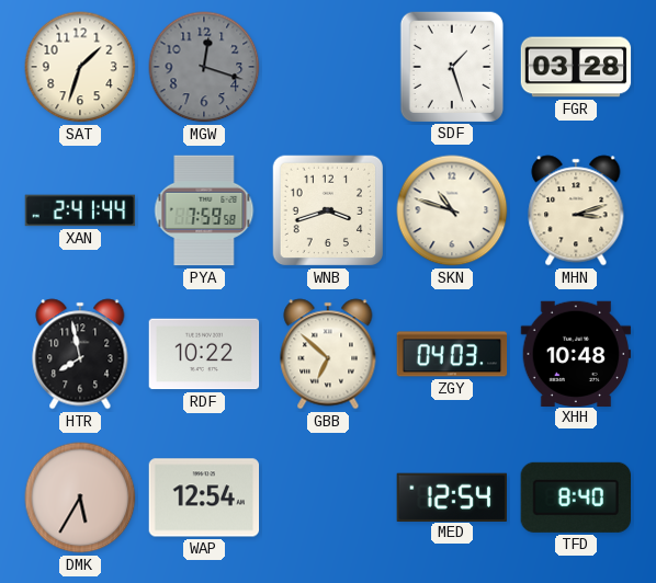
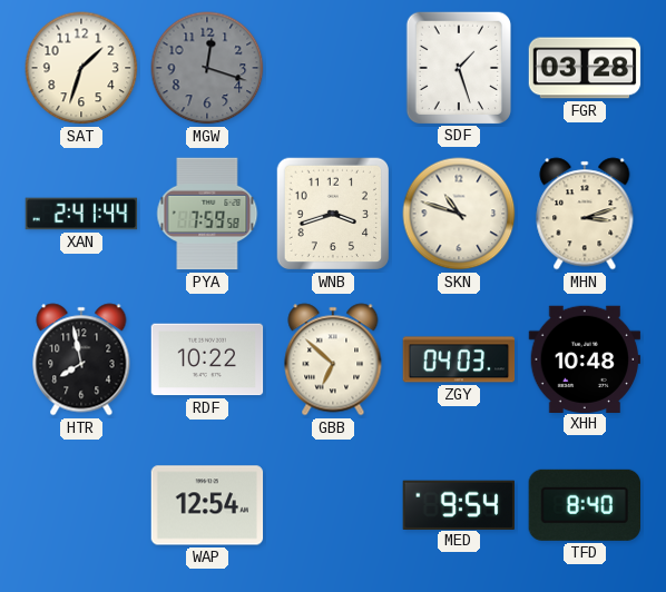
DMK: 5:35 -> none (80, 498)
MED: 12:54 -> 9:54 (458, 504)
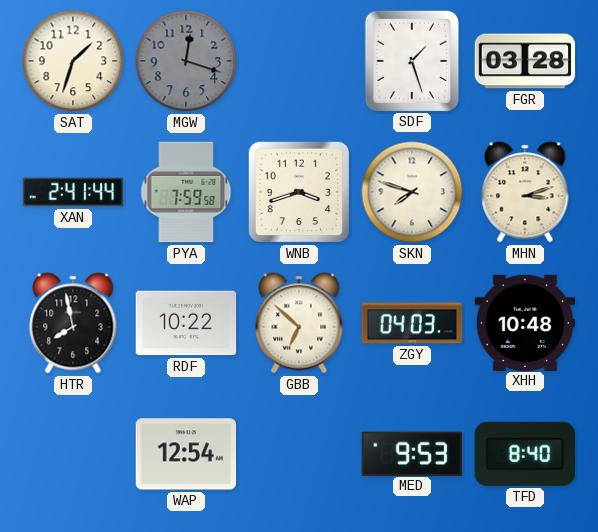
SKN: 10:48 -> 7:48 (412, 192)
MED: 9:54 -> 9:53 (411, 453)
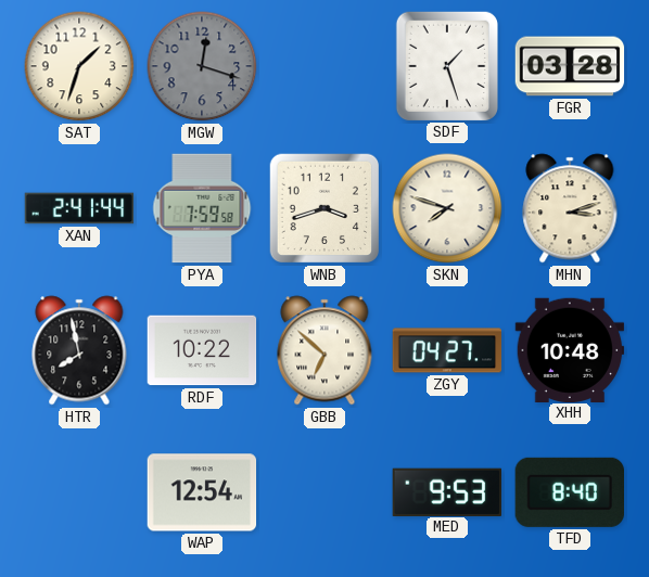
ZGY: 04:03 -> 04:27 (447, 350)
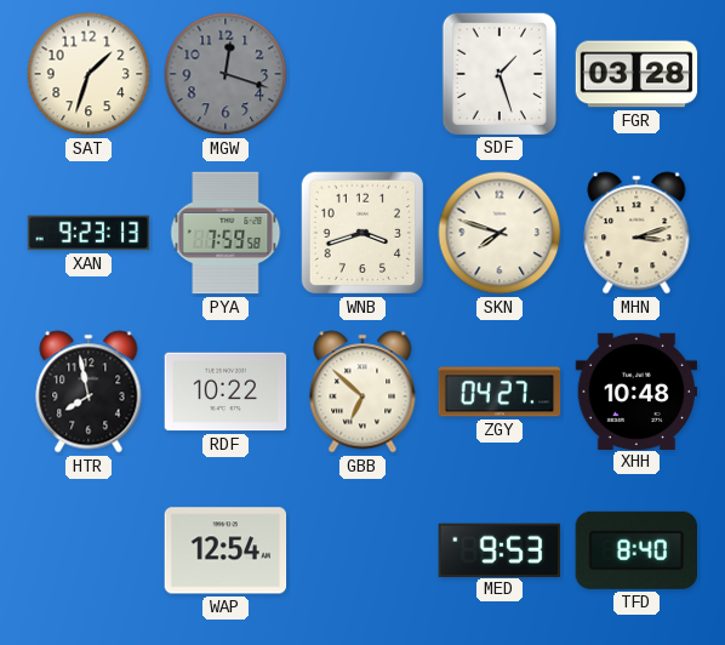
XAN: 2:41 -> 9:23 (89, 233)
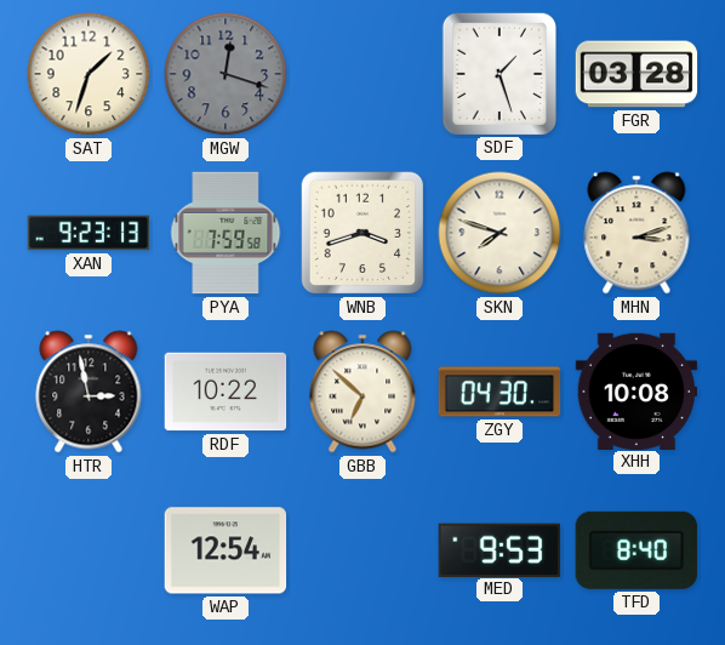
HTR: 7:58 -> 2:58 (89, 392)
ZGY: 04:27 -> 04:30 (499, 392)
XHH: 10:48 -> 10:08 (636, 390)
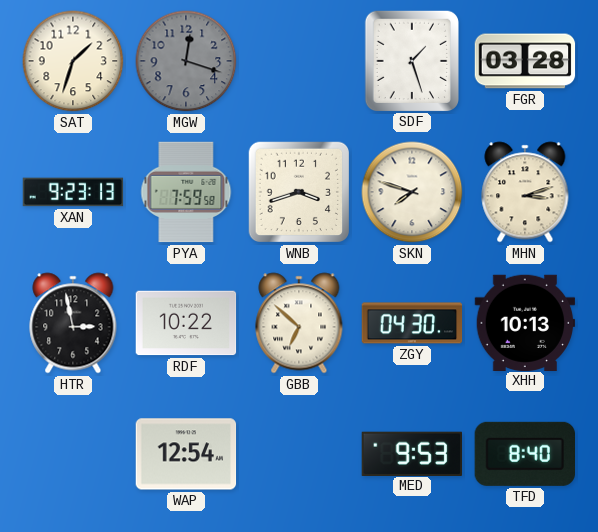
XHH: 10:08 -> 10:13 (525, 322)
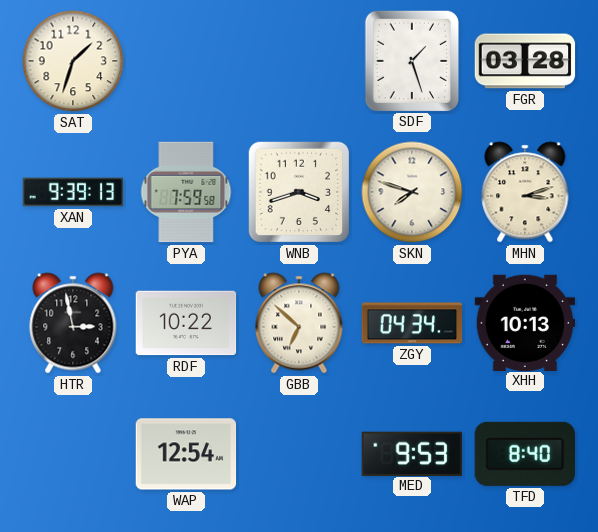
MGW: 12:18 -> none (186, 61)
XAN: 9:23 -> 9:39 (73, 192)
ZGY: 04:30 -> 04:34 (412, 323)
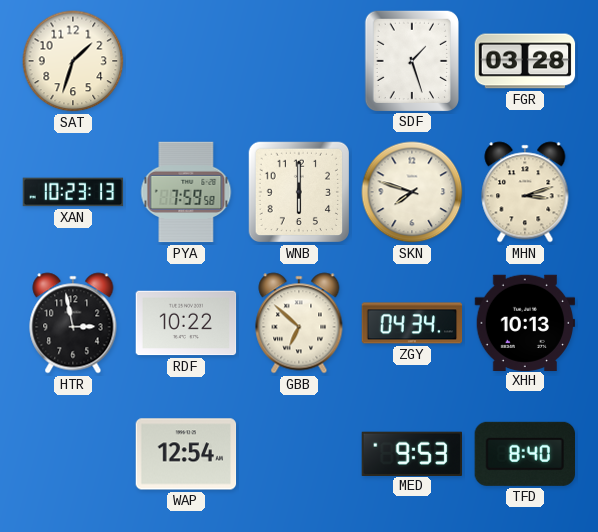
XAN: 9:39 -> 10:23 (73, 192)
WNB: 3:42 -> 6:00 (299, 192)
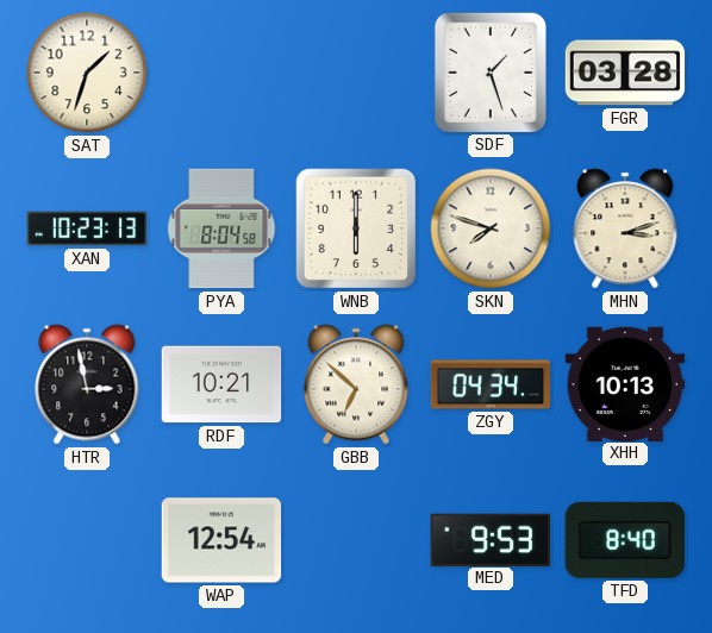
PYA: 7:59 -> 8:04 (221, 228)
RDF: 10:22 -> 10:21 (221, 384)
